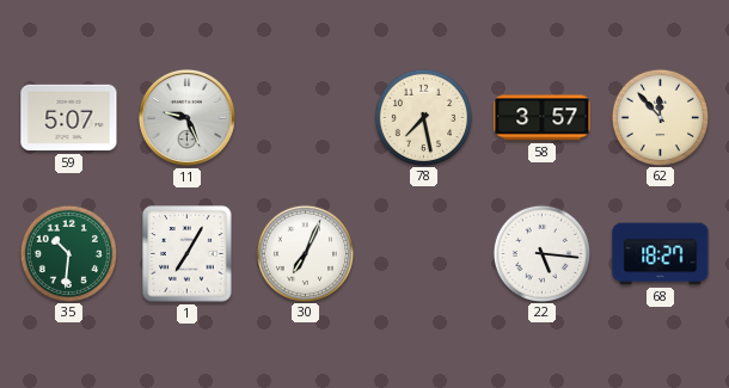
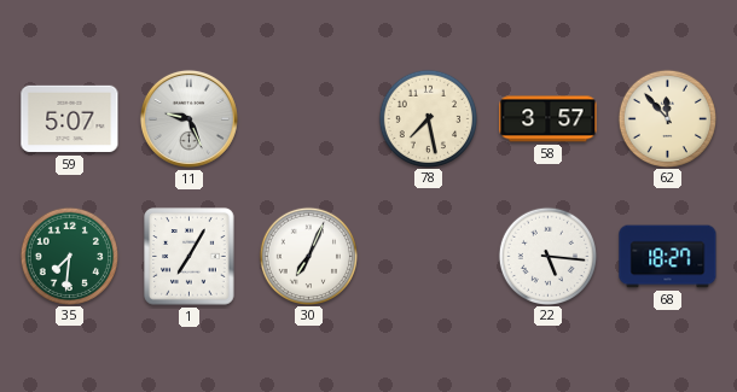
35: 10:31 -> 7:31 (69, 256)
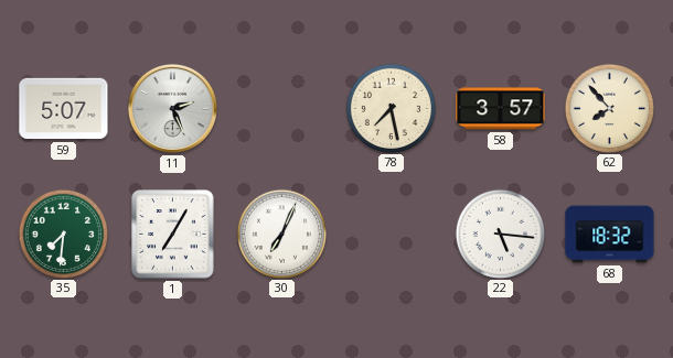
11: 9:26 -> 2:26 (172, 108)
62: 11:53 -> 7:53 (609, 108)
68: 18:27 -> 18:32 (610, 235)
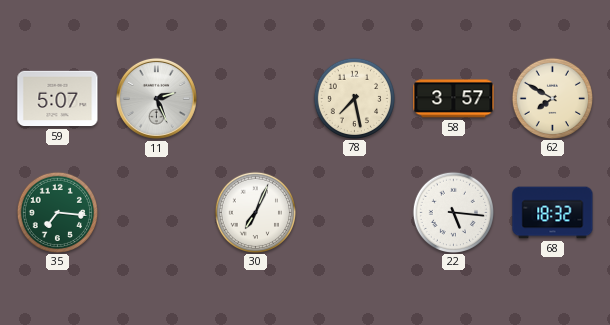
62: 7:53 -> 7:50 (552, 98)
35: 7:31 -> 7:16 (57, 212)
1: 7:05 -> none (173, 235)
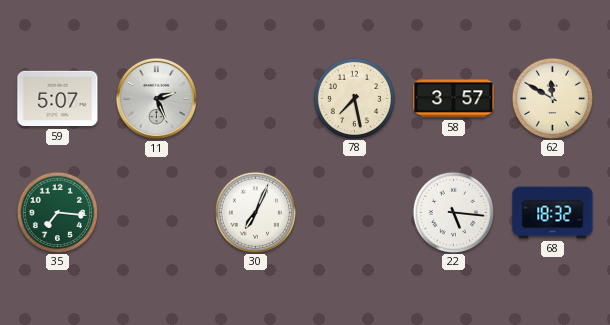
62: 7:50 -> 11:50 (552, 98)
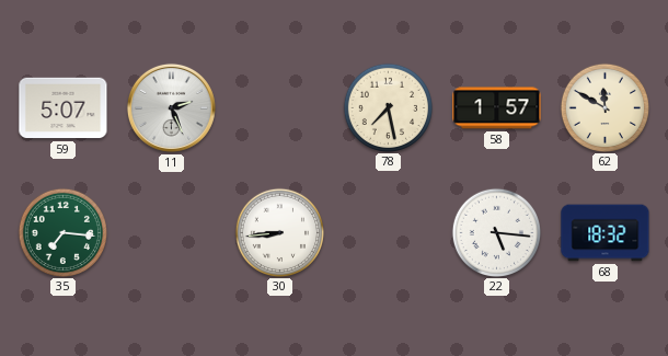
58: 3:57 -> 1:57 (497, 108)
30: 7:04 -> 8:44 (279, 232)
